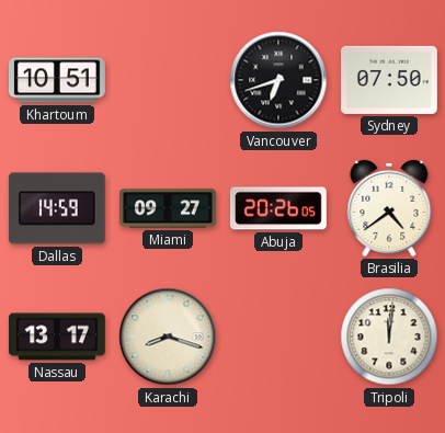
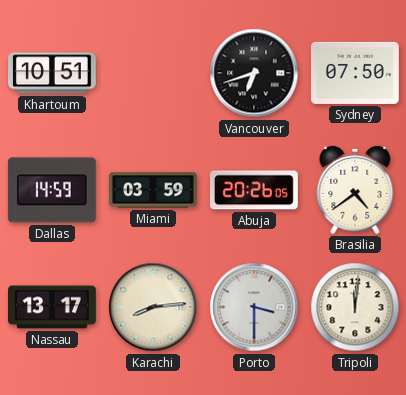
Miami: 09:27 -> 03:59 (154, 190)
Karachi: 8:18 -> 8:14 (153, 307)
Porto: none -> 3:30 (254, 307)
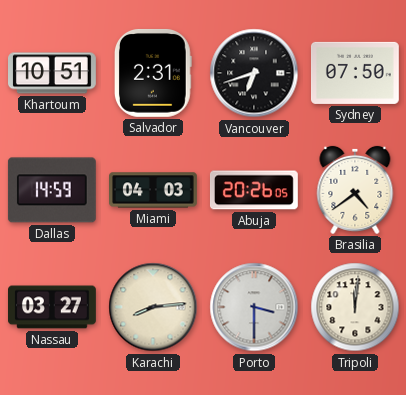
Salvador: none -> 2:31 (153, 73)
Miami: 03:59 -> 04:03 (154, 190)
Nassau: 13:17 -> 03:27 (53, 307)
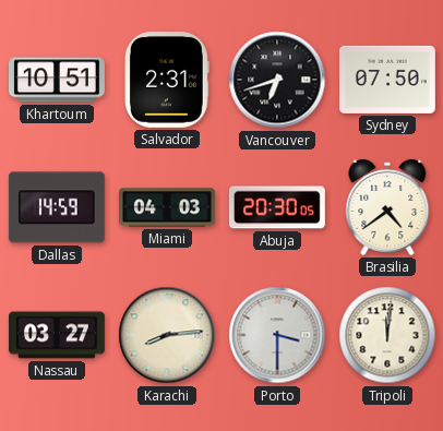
Abuja: 20:26 -> 20:30 (277, 207)
